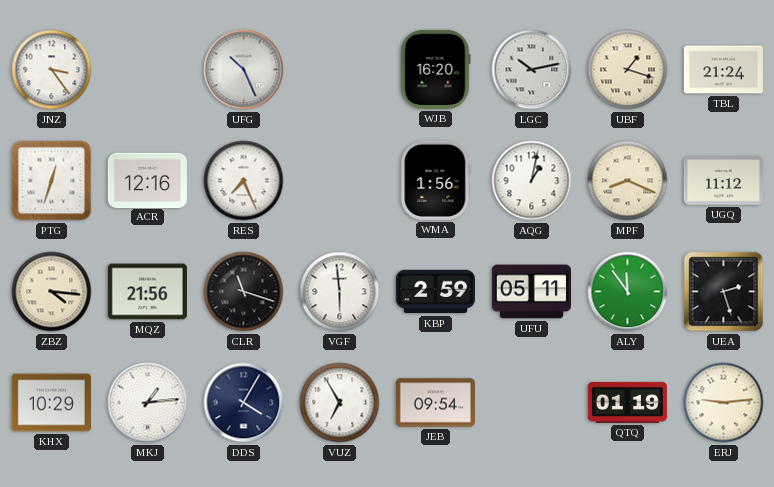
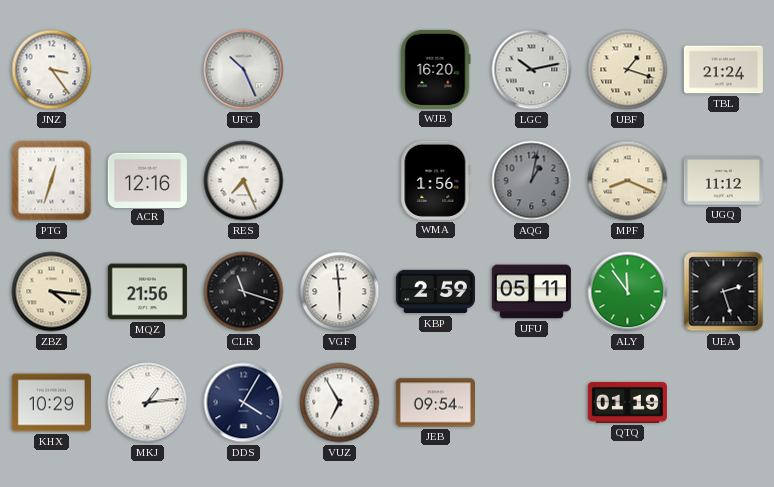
AQG dial: white -> grey (532, 181)
ERJ: 9:14 -> none (724, 403)
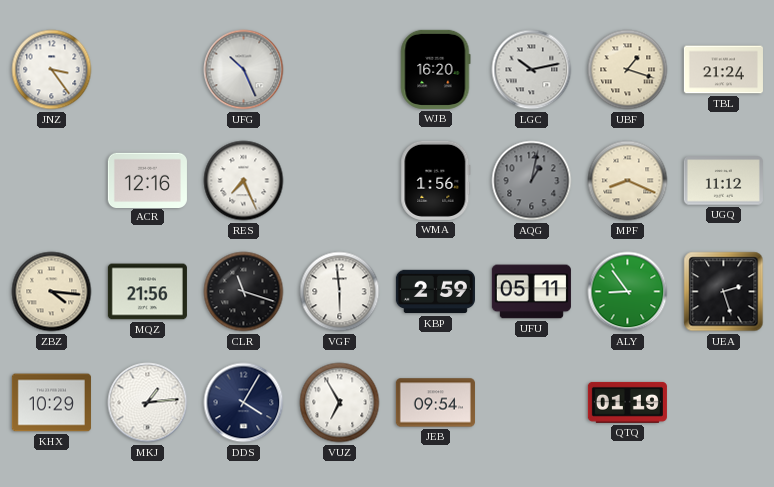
PTG: 12:33 -> none (52, 181)
ALY: 11:54 -> 8:54 (628, 292)
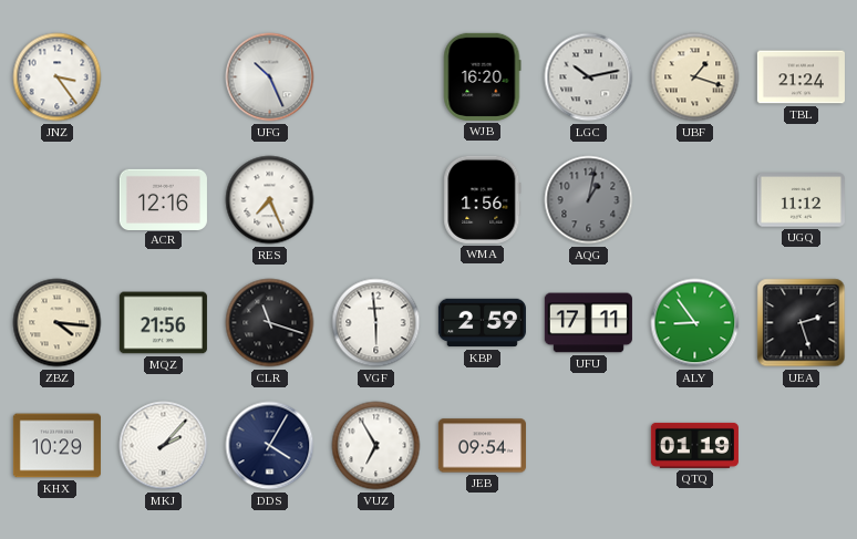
MPF: 8:19 -> none (628, 181)
UFU: 05:11 -> 17:11 (588, 323)
MKJ: 1:14 -> 2:07 (164, 446)
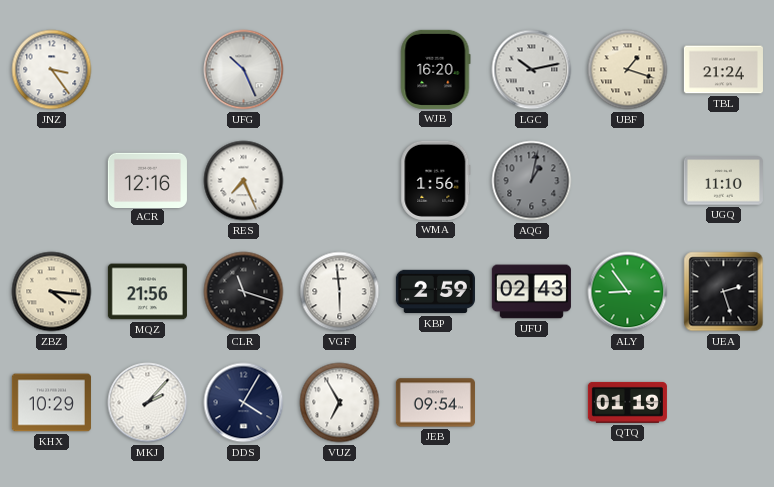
UGQ: 11:12 -> 11:10 (723, 181)
UFU: 17:11 -> 02:43 (531, 292)
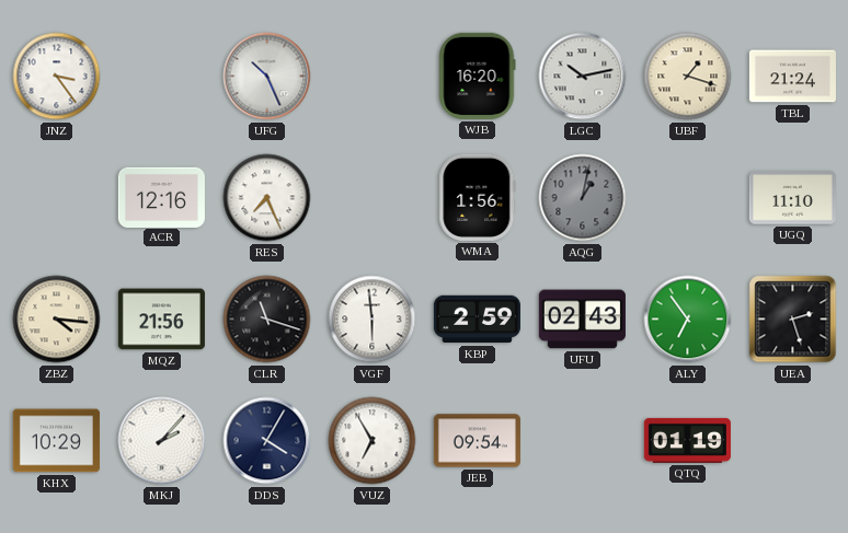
ALY: 8:54 -> 6:54 (688, 320)
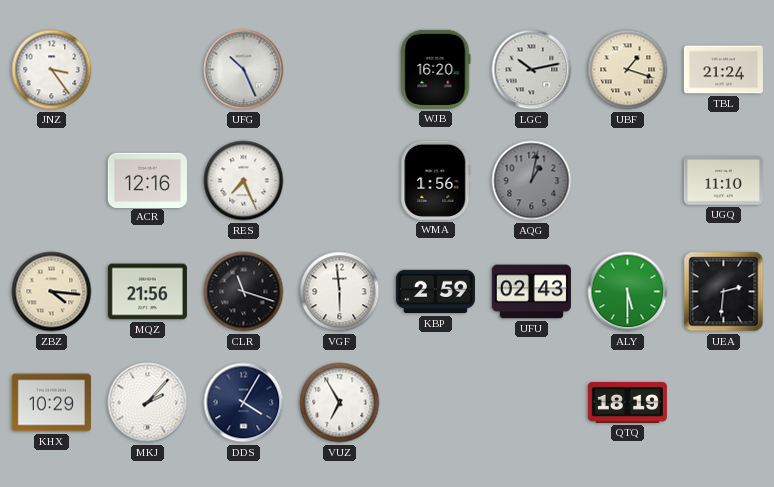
ALY: 6:54 -> 5:30 (628, 292)
UEA: 2:27 -> 2:31 (724, 292)
JEB: 09:54 -> none (477, 441)
QTQ: 01:19 -> 18:19 (627, 402)
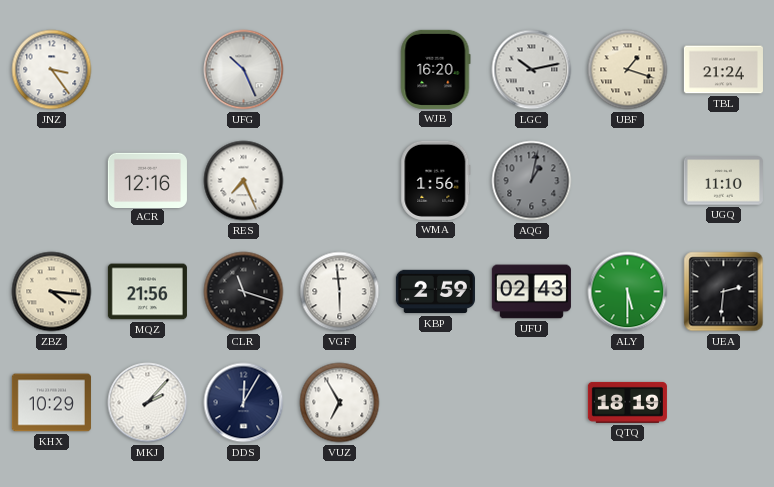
DDS: 4:05 -> 12:05 (244, 403)
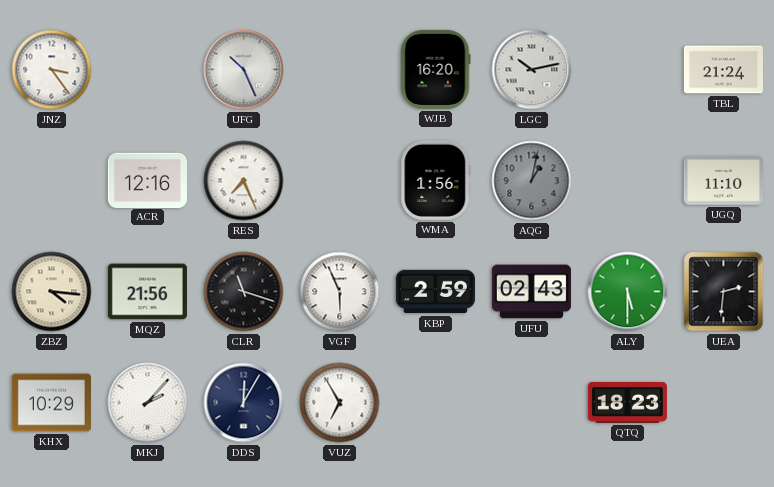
UBF: 1:18 -> none (628, 70)
VGF: 5:59 -> 5:56 (340, 292)
QTQ: 18:19 -> 18:23 (627, 402)
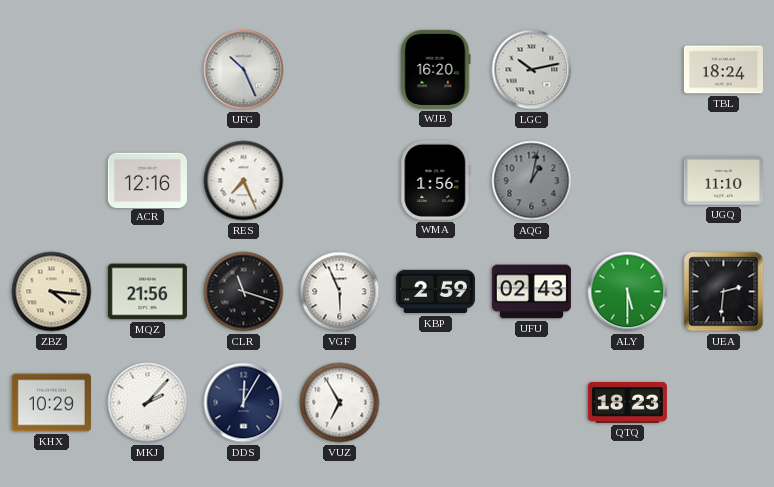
JNZ: 3:24 -> none (52, 70)
TBL: 21:24 -> 18:24 (723, 70)
